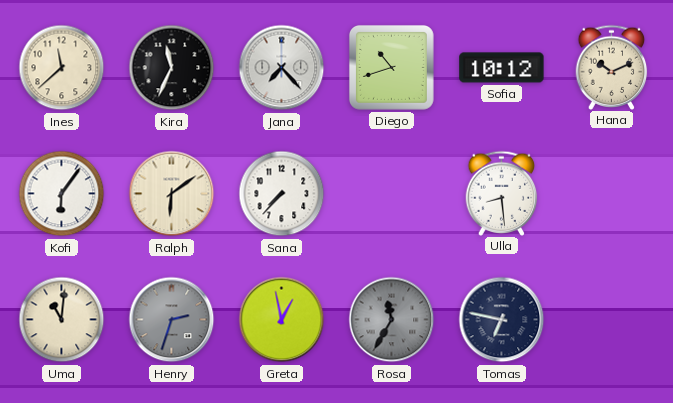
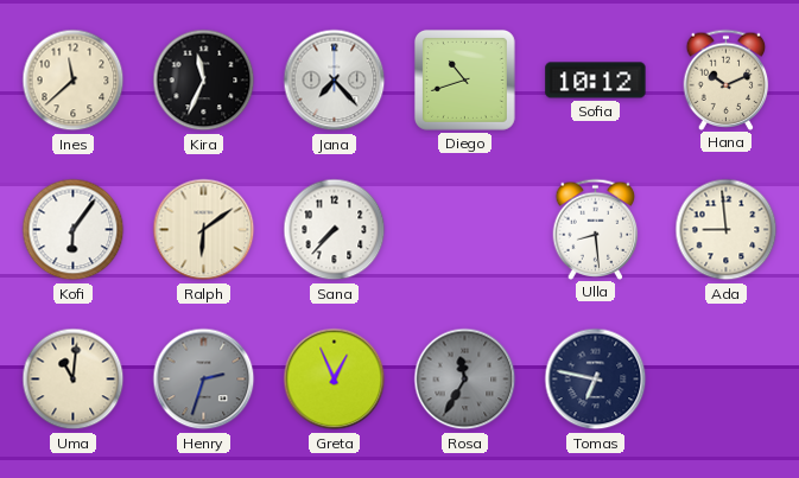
Ada: none -> 8:59 (727, 230)
Greta: 12:58 -> 12:56 (335, 380)
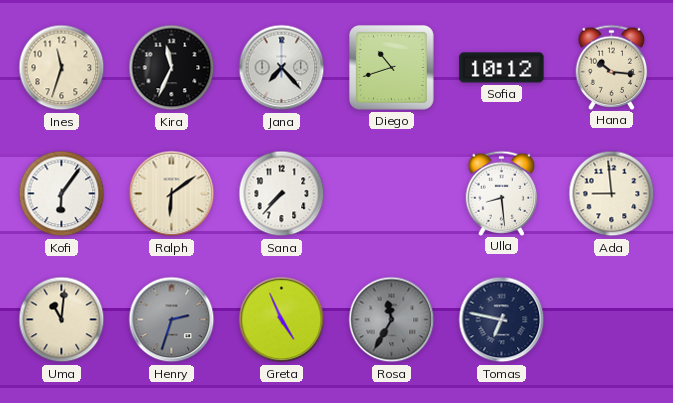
Ines: 11:38 -> 11:33 (62, 68)
Hana: 10:11 -> 10:16 (612, 67)
Greta: 12:56 -> 4:56 (282, 320)
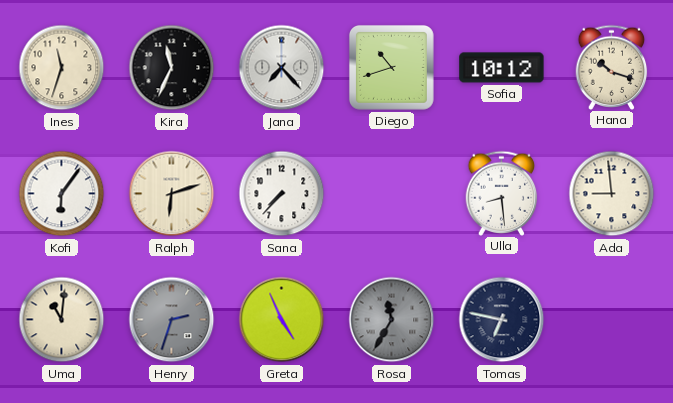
Hana: 10:16 -> 10:18 (612, 67)
Ralph: 6:09 -> 6:12 (172, 194)
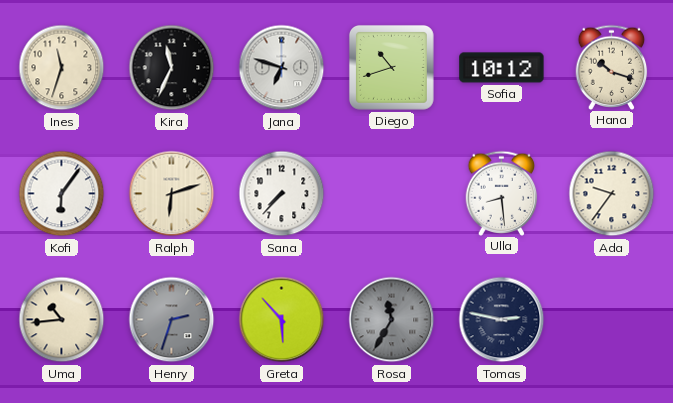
Jana: 7:23 -> 6:48 (282, 68)
Ada: 8:59 -> 9:36 (612, 194)
Uma: 11:01 -> 10:44 (62, 320)
Greta: 4:56 -> 5:53 (282, 320)
Tomas: 6:47 -> 2:47 (502, 320)
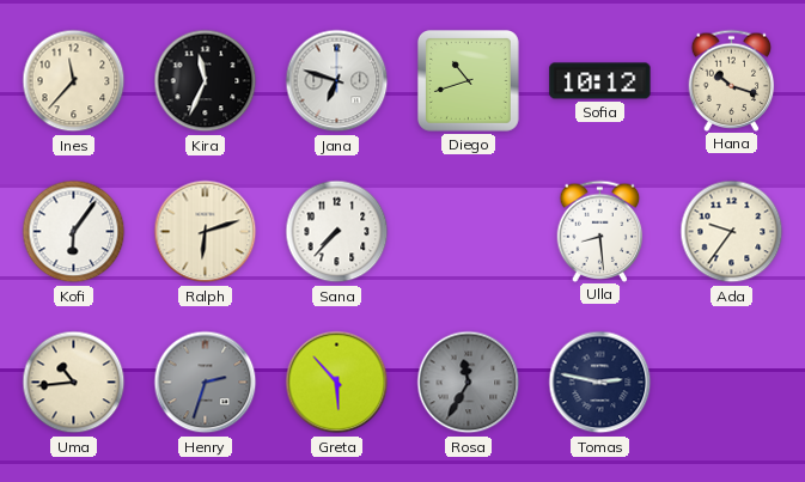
Ines: 11:33 -> 11:37 (74, 81)
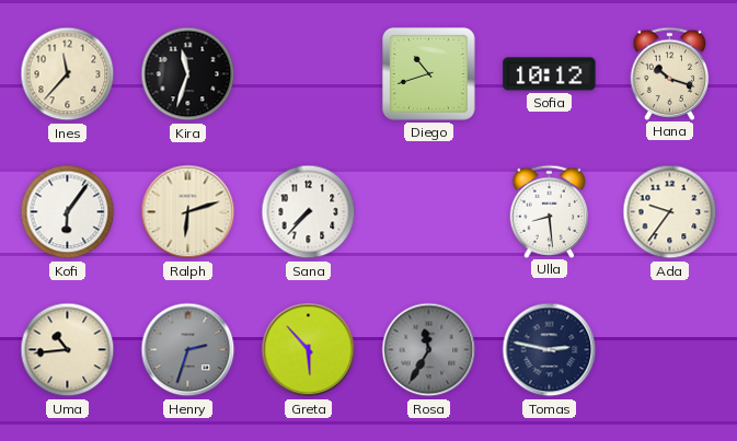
Kira: 11:34 -> 11:33 (188, 74)
Jana: 6:48 -> none (337, 81)
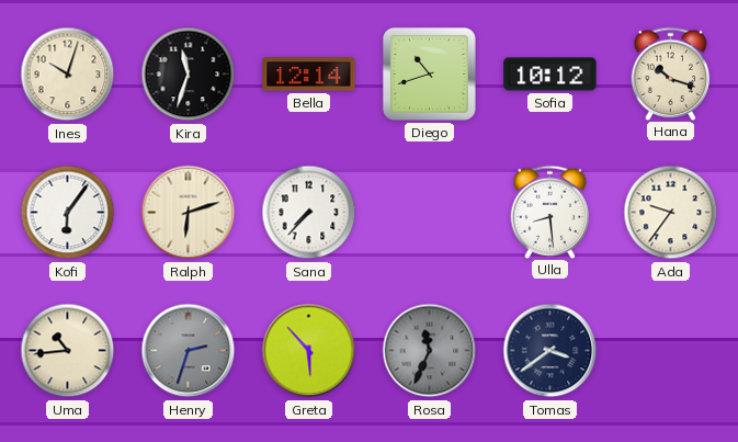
Ines: 11:37 -> 10:03 (68, 75)
Bella: none -> 12:14 (309, 75)
Rosa: 11:35 -> 11:34 (430, 351)
Tomas: 2:47 -> 3:39 (550, 351)
